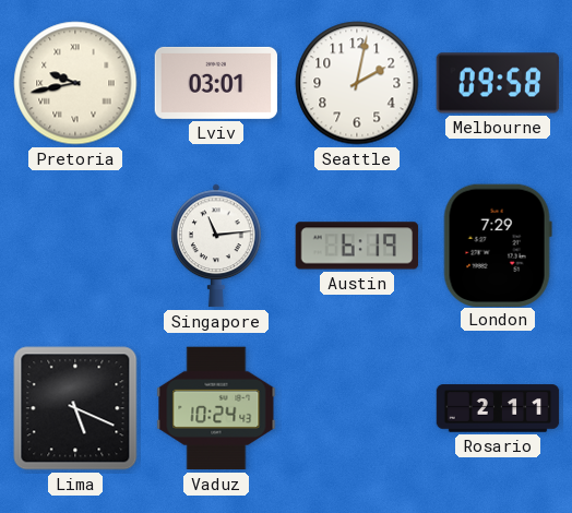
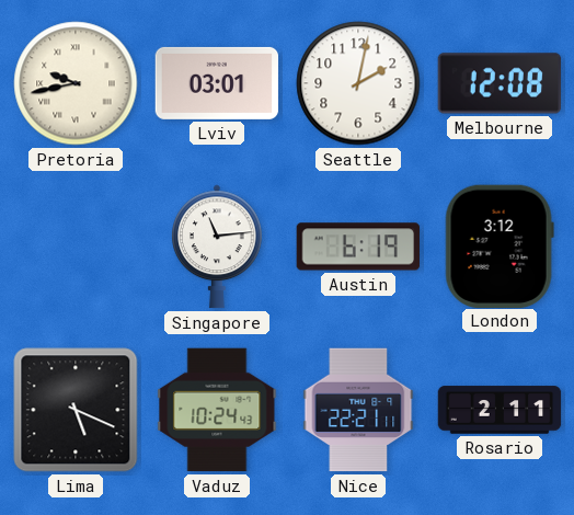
Melbourne: 09:58 -> 12:08 (500, 83)
London: 7:29 -> 3:12 (500, 245)
Nice: none -> 22:21 (358, 410)
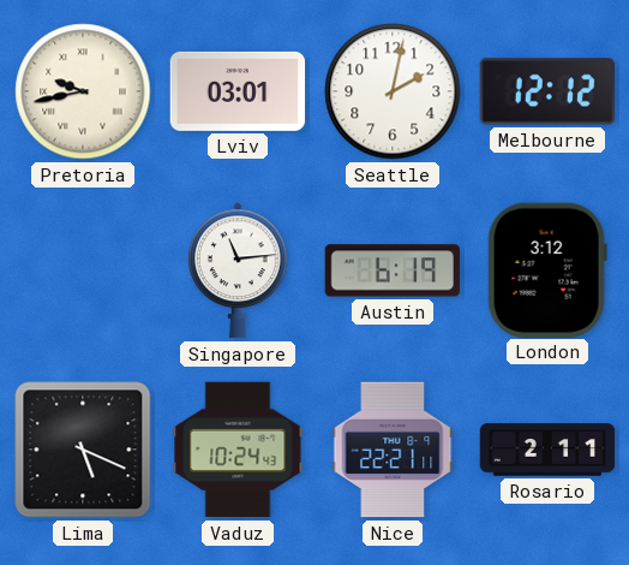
Melbourne: 12:08 -> 12:12 (547, 91)
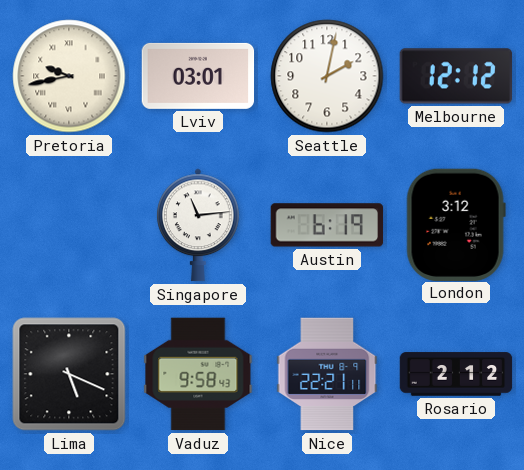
Vaduz: 10:24 -> 9:58 (198, 374)
Rosario: 2:11 -> 2:12 (456, 374)
